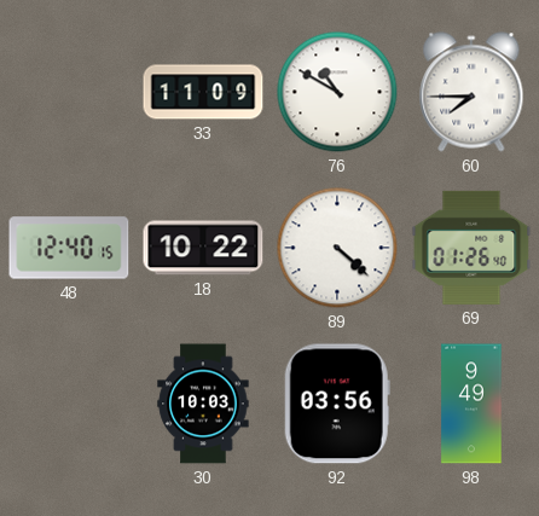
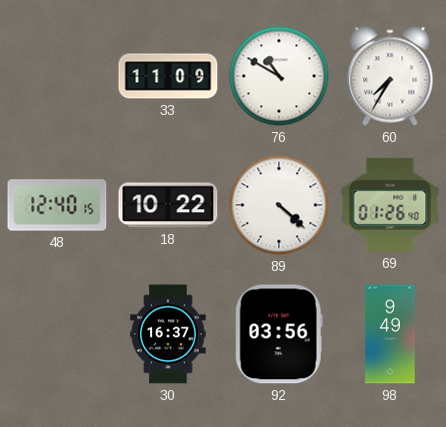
60: 7:45 -> 7:35 (390, 76)
30: 10:03 -> 16:37 (168, 334)
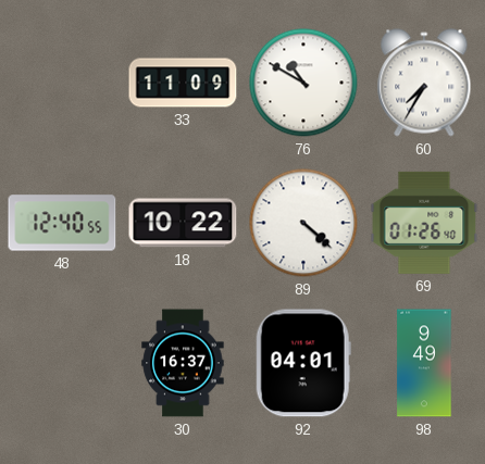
48: 12:40:15 -> 12:40:55 (62, 223)
92: 03:56 -> 04:01 (303, 363)
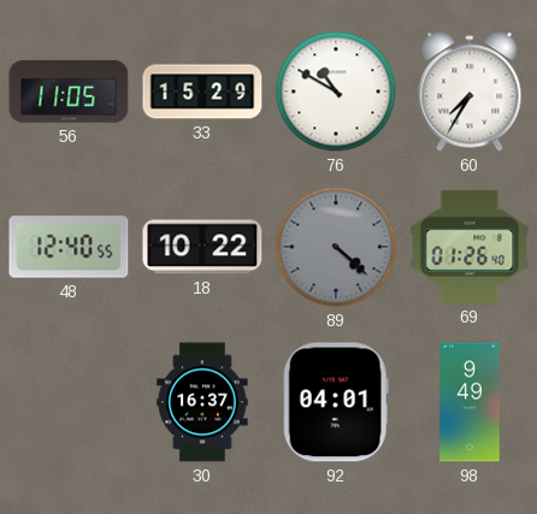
56: none -> 11:05 (69, 93)
33: 11:09 -> 15:29 (202, 91)
89 dial: white -> grey (336, 247)
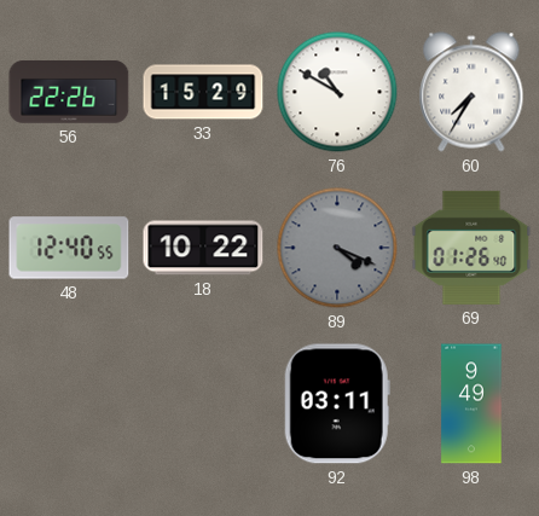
56: 11:05 -> 22:26 (69, 93)
89: 4:22 -> 4:19 (337, 248)
30: 16:37 -> none (202, 402)
92: 04:01 -> 03:11 (337, 404)
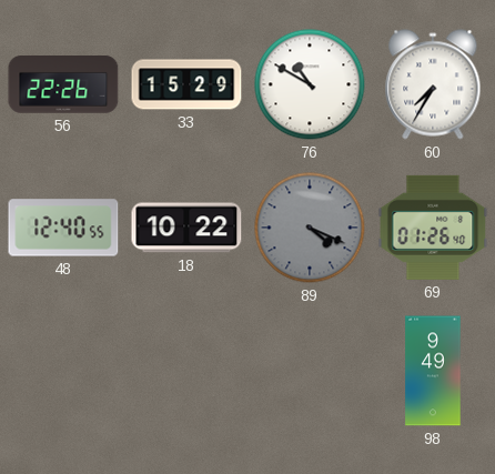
92: 03:11 -> none (337, 404)
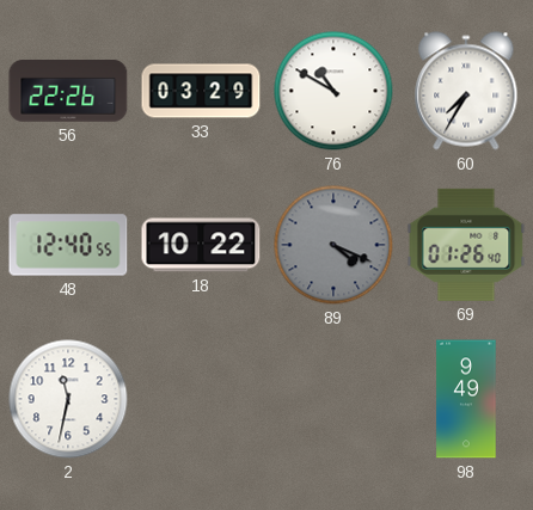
33: 15:29 -> 03:29 (201, 91)
2: none -> 11:32 (68, 399)
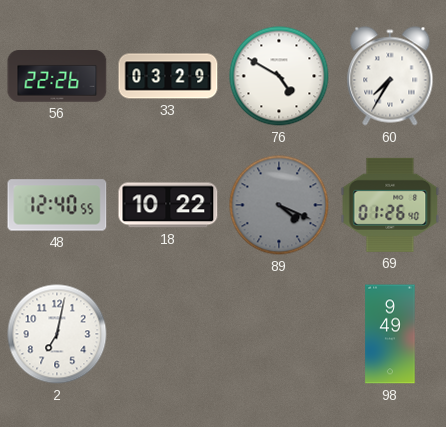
76: 10:50 -> 4:50 (279, 76)
2: 11:32 -> 7:02 (57, 334)
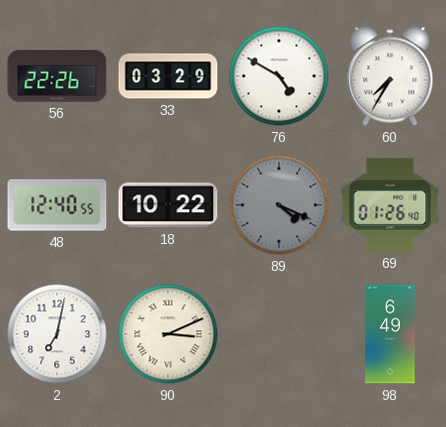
90: none -> 3:11 (168, 334)
98: 9:49 -> 6:49 (390, 334)
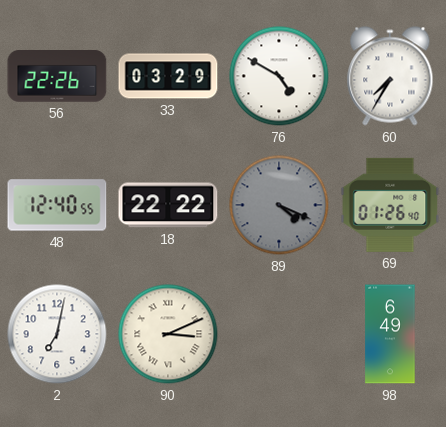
18: 10:22 -> 22:22 (168, 205)
